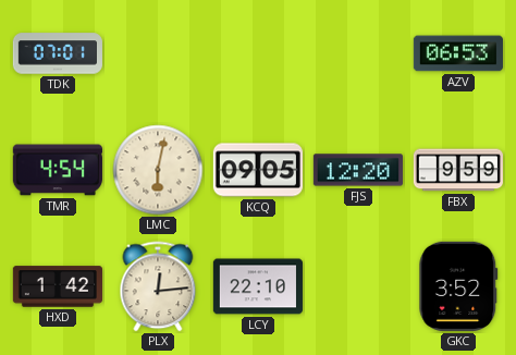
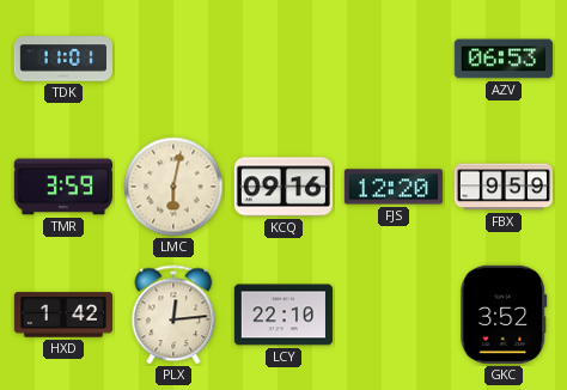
TDK: 07:01 -> 11:01 (62, 59)
TMR: 4:54 -> 3:59 (63, 187)
KCQ: 09:05 -> 09:16 (283, 187)
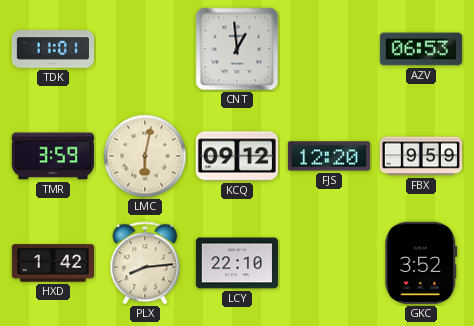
CNT: none -> 12:59 (237, 49)
KCQ: 09:16 -> 09:12 (237, 156)
PLX: 12:14 -> 8:14 (145, 263)
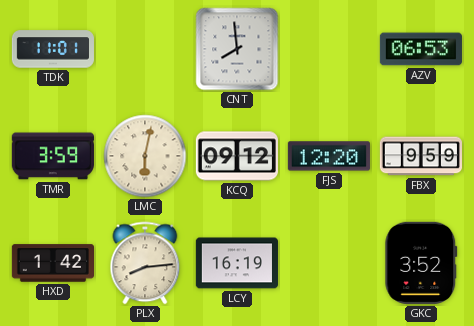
CNT: 12:59 -> 7:59 (237, 49)
LCY: 22:10 -> 16:19 (237, 263)
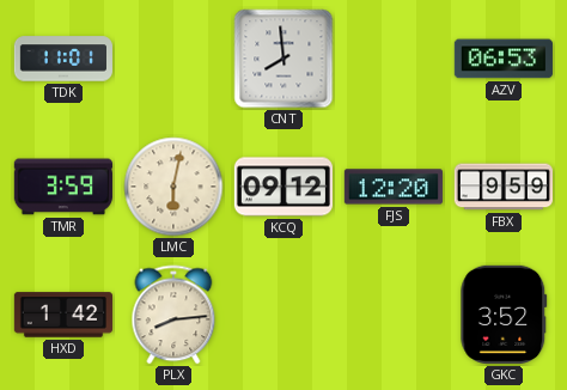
LCY: 16:19 -> none (237, 263)
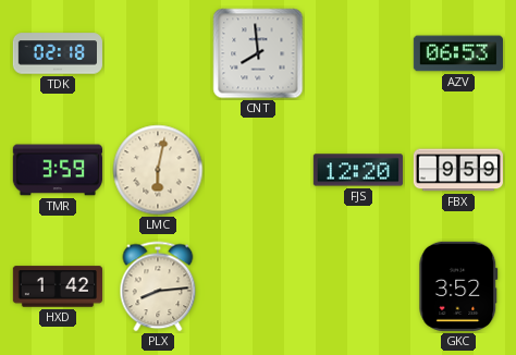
TDK: 11:01 -> 02:18 (57, 53)
KCQ: 09:12 -> none (283, 187)
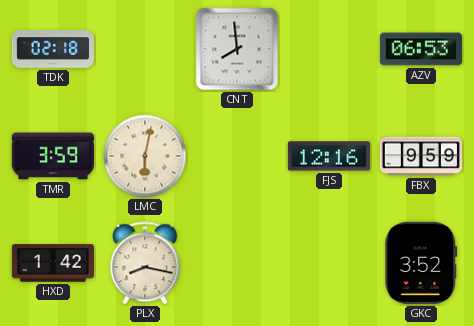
FJS: 12:20 -> 12:16 (329, 156)
PLX: 8:14 -> 8:17 (145, 263)
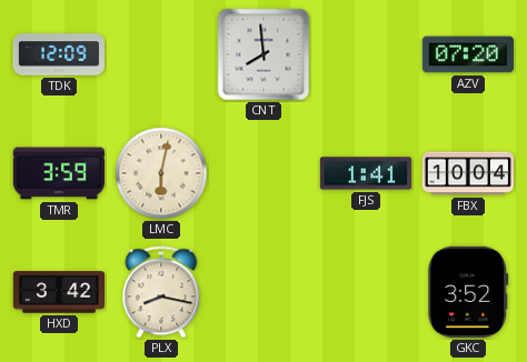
TDK: 02:18 -> 12:09 (58, 54)
AZV: 06:53 -> 07:20 (468, 54)
FJS: 12:16 -> 1:41 (366, 173)
FBX: 9:59 -> 10:04 (468, 173)
HXD: 1:42 -> 3:42 (58, 292)
